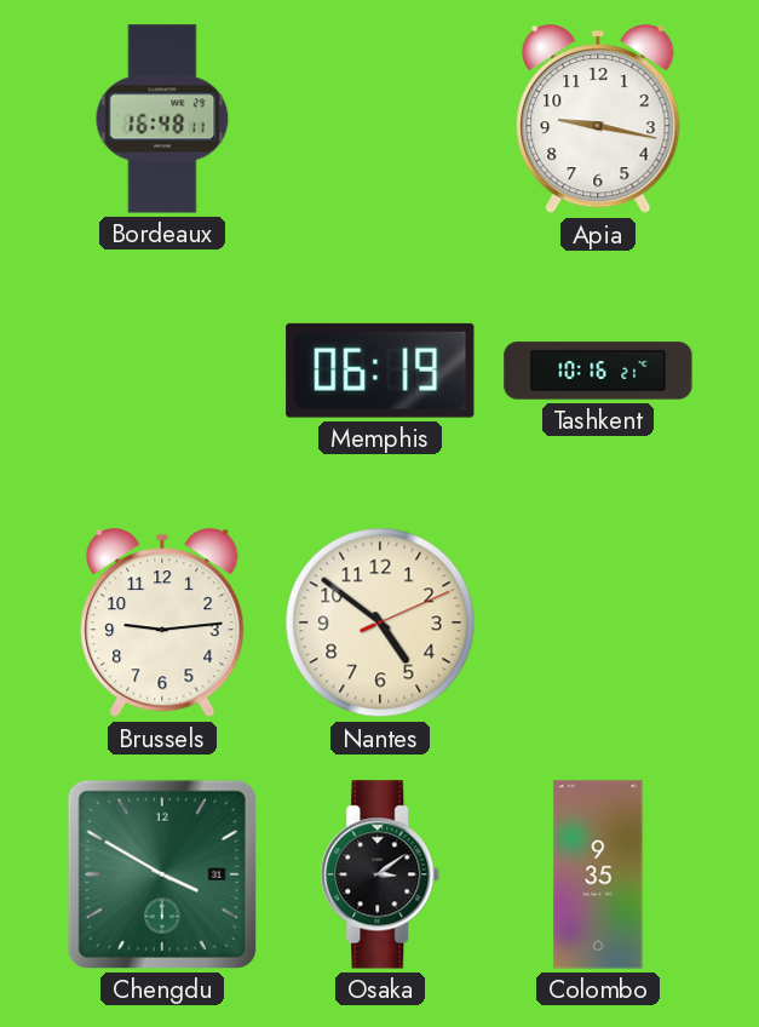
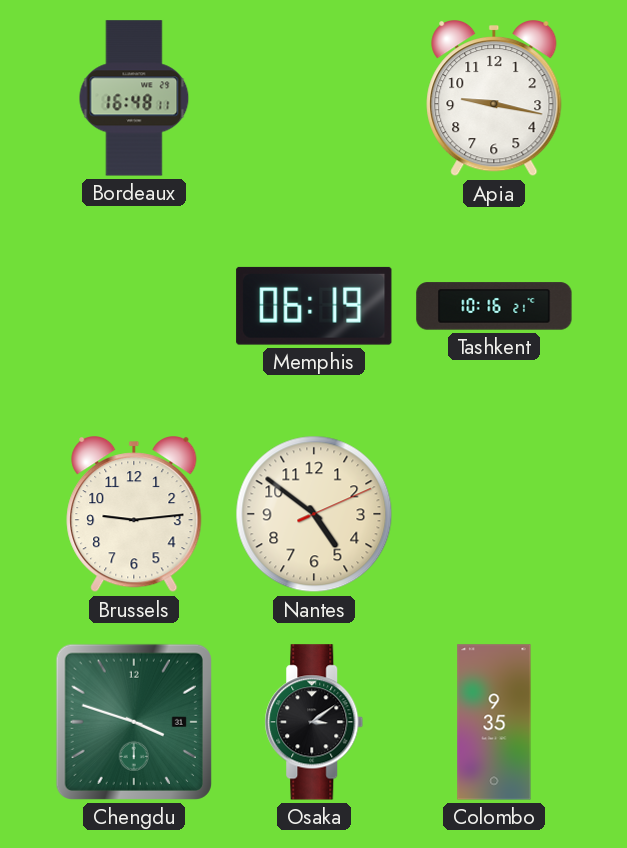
Chengdu: 3:50 -> 3:48 (134, 722)
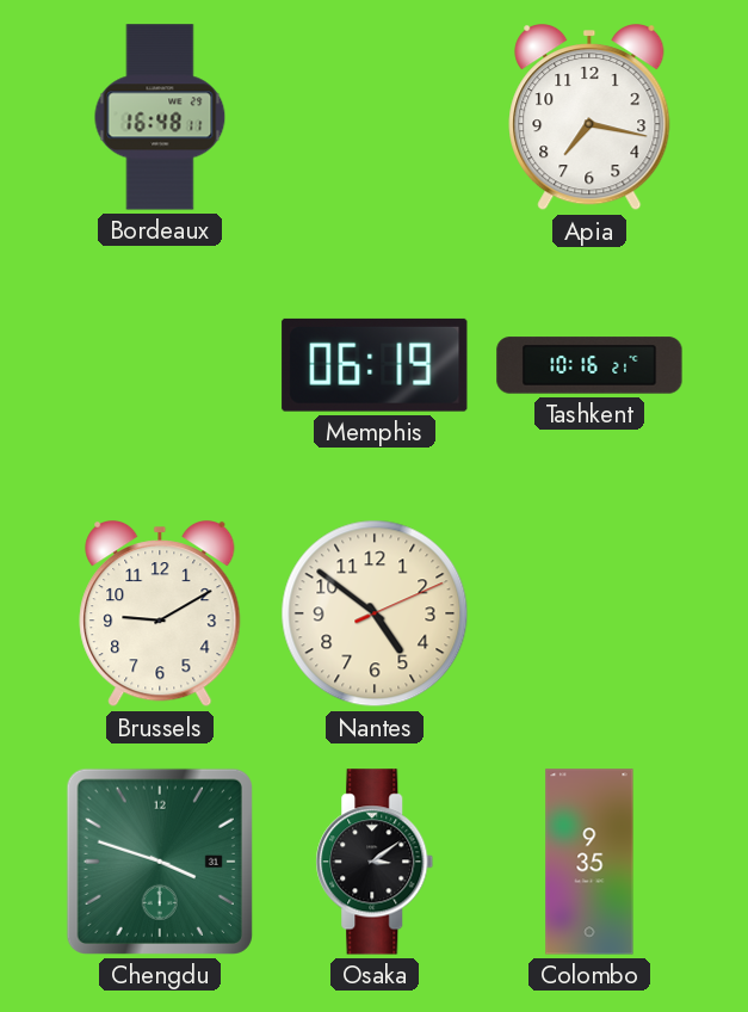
Apia: 9:17 -> 7:17 (589, 118)
Brussels: 9:14 -> 9:10 (160, 615)
